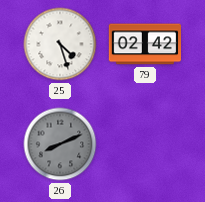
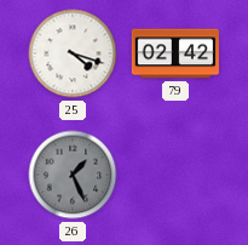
25: 4:27 -> 4:18 (73, 53)
26: 8:11 -> 1:26 (73, 175)
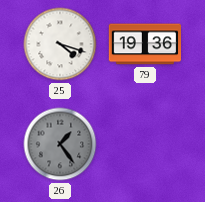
79: 02:42 -> 19:36 (144, 44)
26: 1:26 -> 1:24 (60, 144)
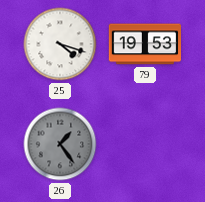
79: 19:36 -> 19:53 (144, 44)
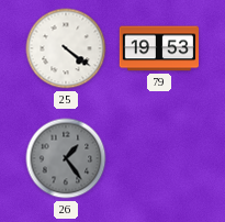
25: 4:18 -> 4:21 (66, 48)
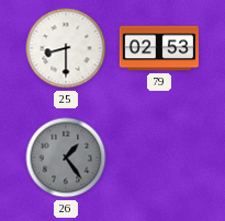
25: 4:21 -> 8:30 (66, 48)
79: 19:53 -> 02:53 (158, 48)
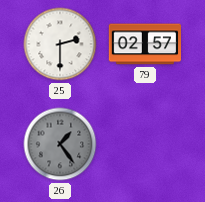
25: 8:30 -> 2:30 (60, 44)
79: 02:53 -> 02:57 (144, 44)
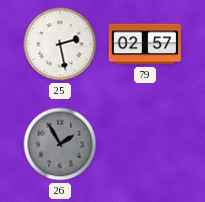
25: 2:30 -> 2:28 (60, 44)
26: 1:24 -> 1:55 (60, 144)
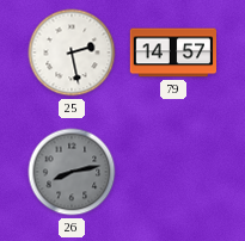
79: 02:57 -> 14:57 (172, 52)
26: 1:55 -> 8:13 (72, 172)
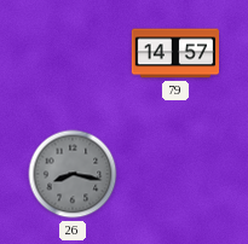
25: 2:28 -> none (72, 52)
26: 8:13 -> 8:17 (73, 174)
